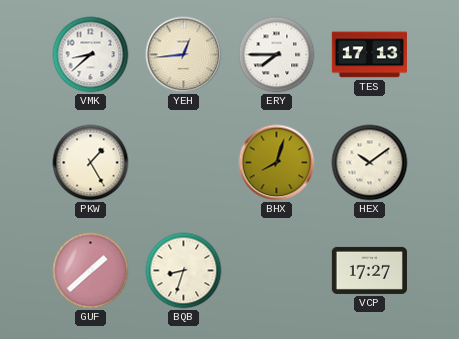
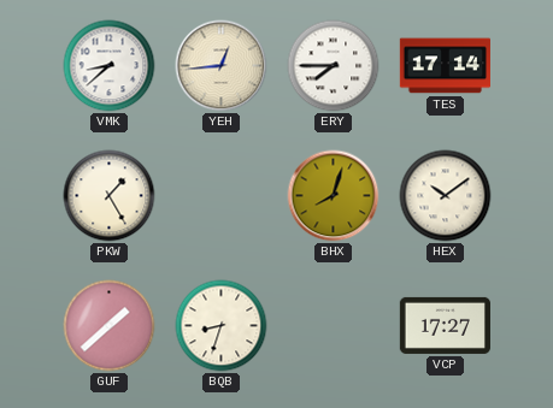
TES: 17:13 -> 17:14 (445, 66)
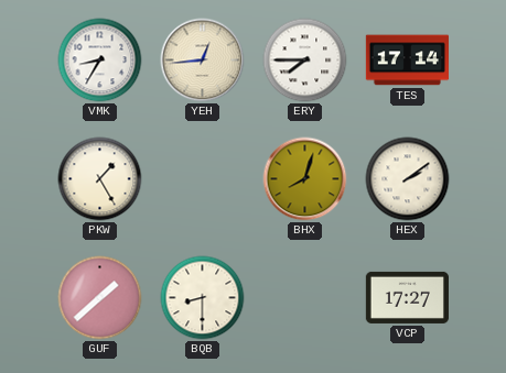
VMK: 8:38 -> 8:35 (100, 61)
HEX: 10:09 -> 2:09 (408, 179)
BQB: 8:33 -> 8:30 (203, 298)
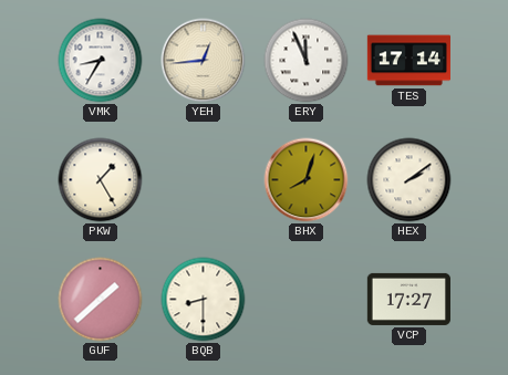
ERY: 7:45 -> 11:56 (307, 61)
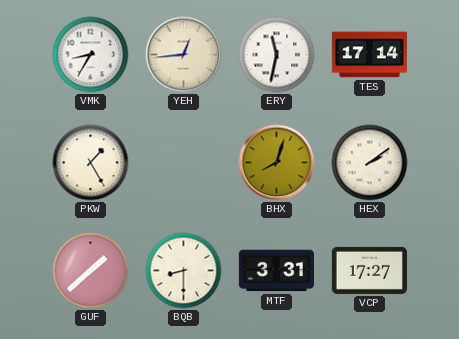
ERY: 11:56 -> 11:32 (277, 55)
MTF: none -> 3:31 (276, 271)
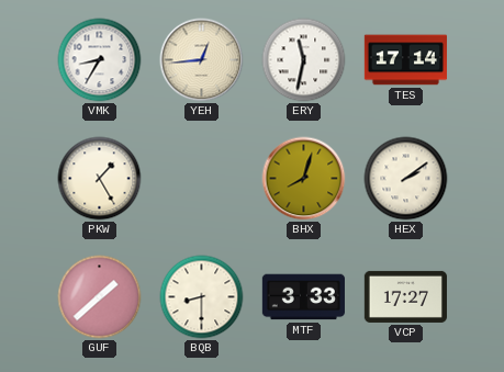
MTF: 3:31 -> 3:33 (303, 297)
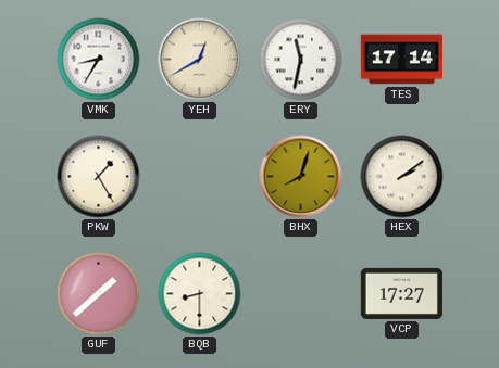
YEH: 12:44 -> 12:40 (200, 60)
MTF: 3:33 -> none (303, 297)
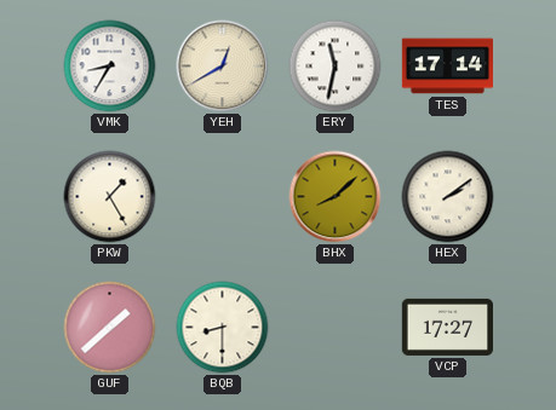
BHX: 8:03 -> 8:08 (336, 197)
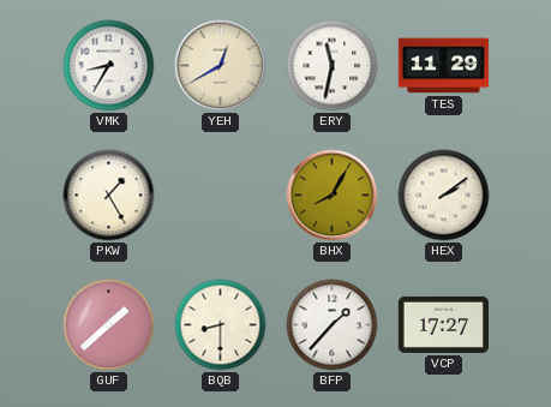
TES: 17:14 -> 11:29 (443, 66)
BHX: 8:08 -> 8:05 (333, 196)
BFP: none -> 1:37 (333, 325)
